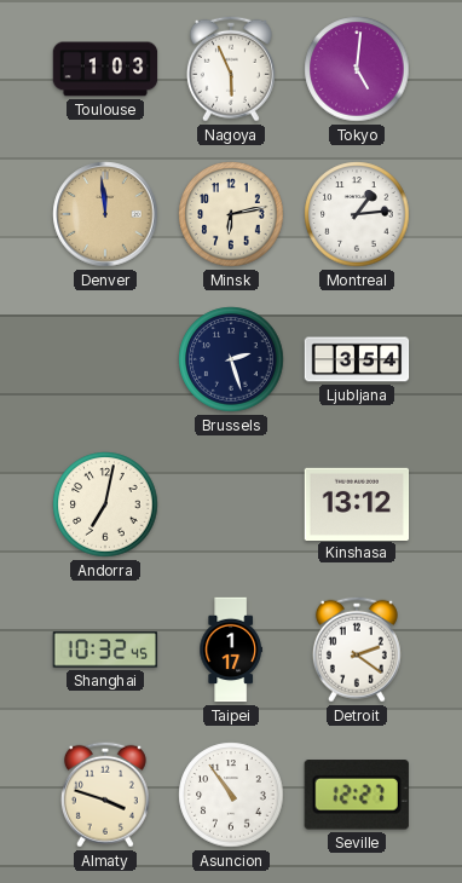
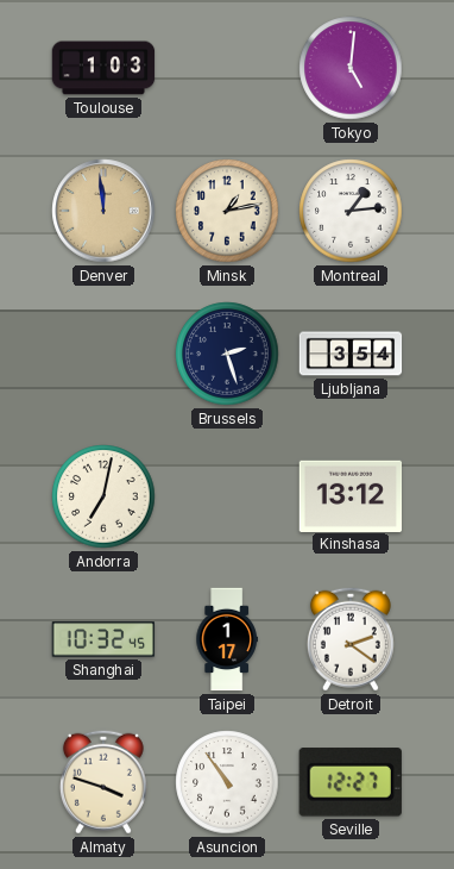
Nagoya: 5:56 -> none (231, 69)
Minsk: 6:13 -> 1:13 (227, 211)
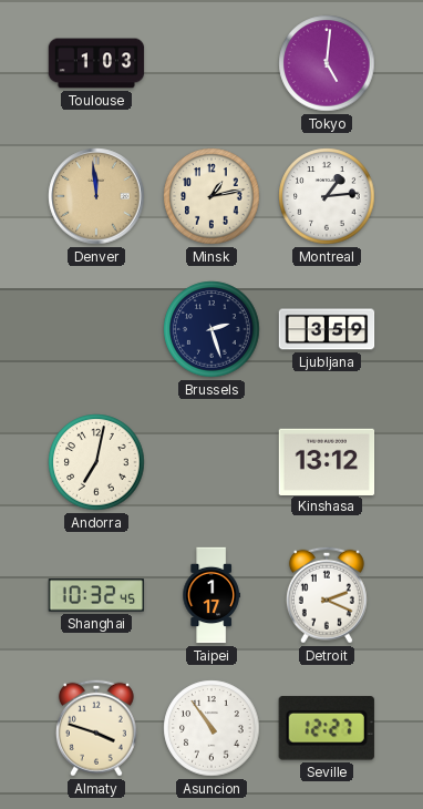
Ljubljana: 3:54 -> 3:59 (327, 329)
Detroit: 2:21 -> 2:19 (327, 595)
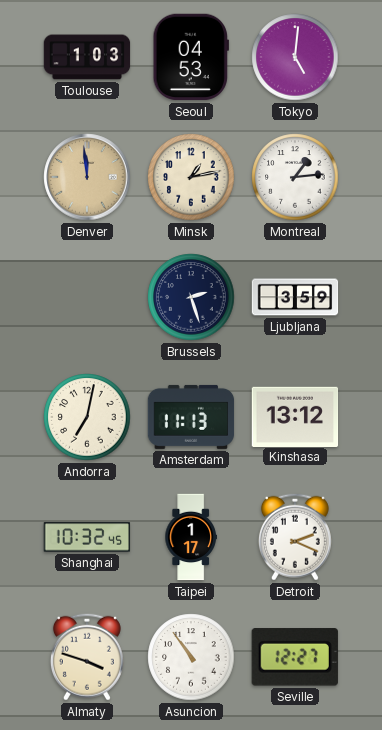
Seoul: none -> 04:53 (191, 57)
Amsterdam: none -> 11:13 (191, 417)
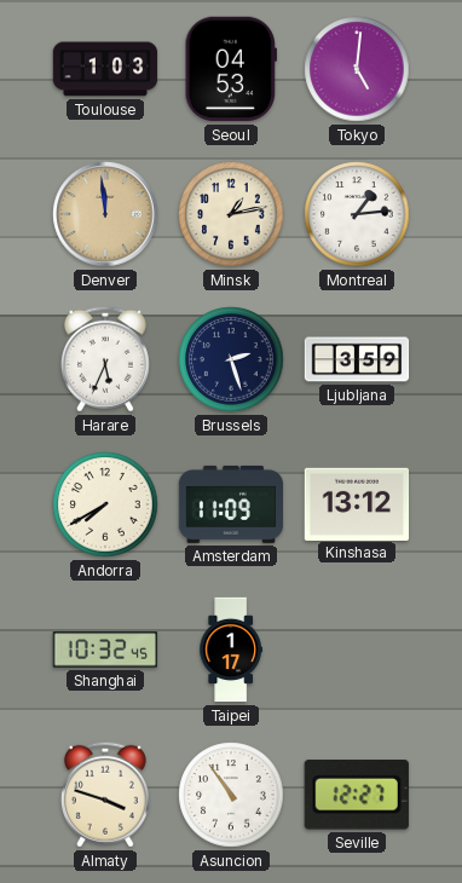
Harare: none -> 5:34 (105, 359)
Andorra: 7:02 -> 7:40 (105, 504)
Amsterdam: 11:13 -> 11:09 (231, 504)
Detroit: 2:19 -> none (295, 537)
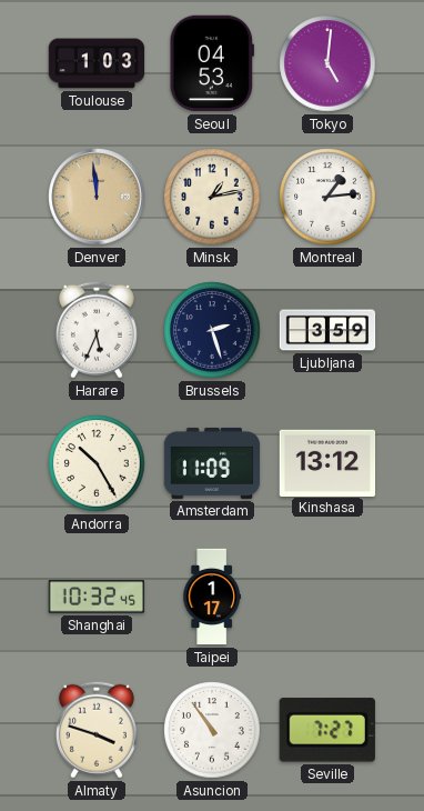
Andorra: 7:40 -> 10:25 (97, 463)
Seville: 12:27 -> 7:27 (327, 730)
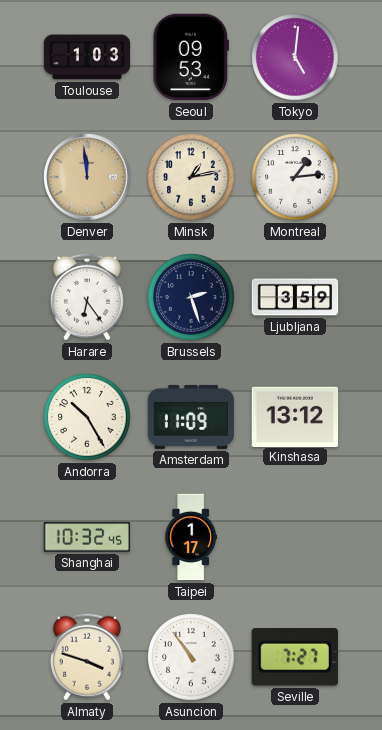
Seoul: 04:53 -> 09:53 (191, 57)
Harare: 5:34 -> 6:24 (87, 297)
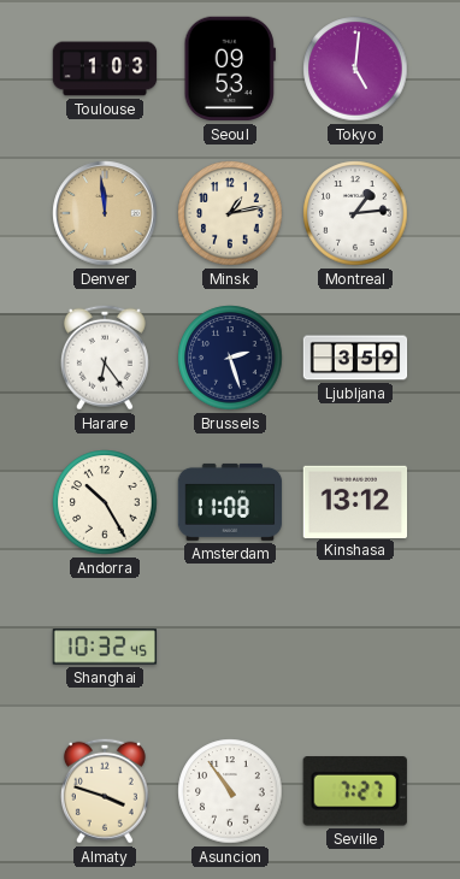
Amsterdam: 11:09 -> 11:08 (230, 502)
Taipei: 1:17 -> none (191, 537)
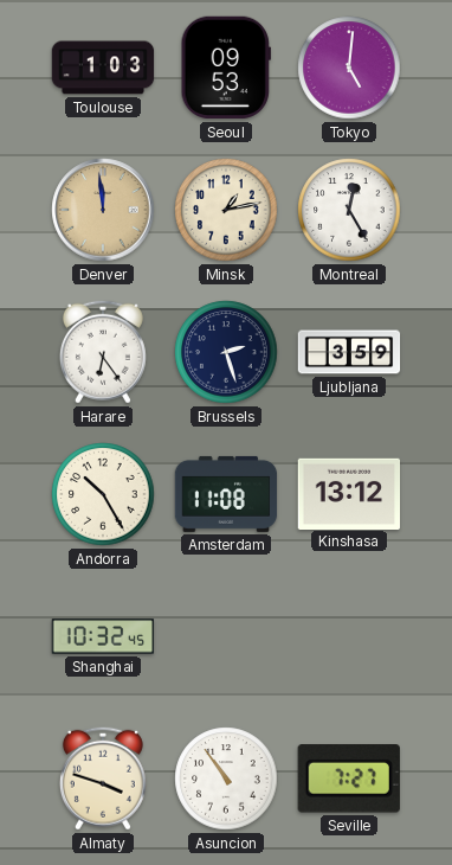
Montreal: 1:14 -> 12:25 (349, 210)
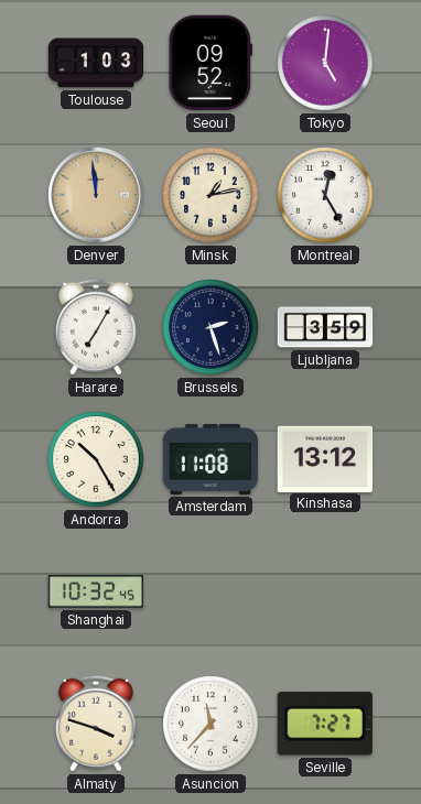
Seoul: 09:53 -> 09:52 (210, 63)
Harare: 6:24 -> 7:05 (96, 327)
Asuncion: 10:54 -> 11:37 (210, 724)
